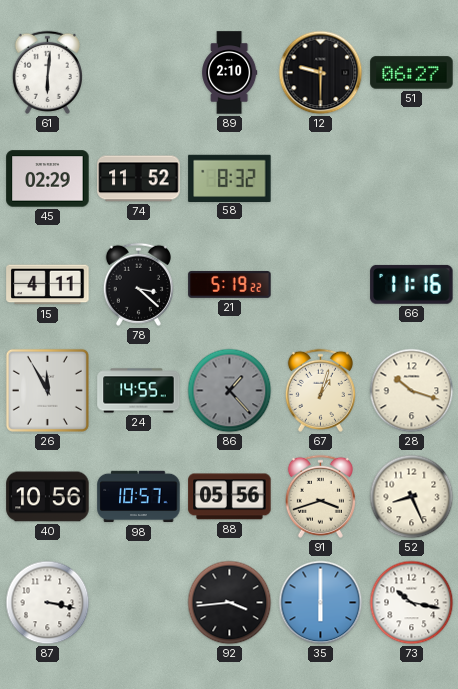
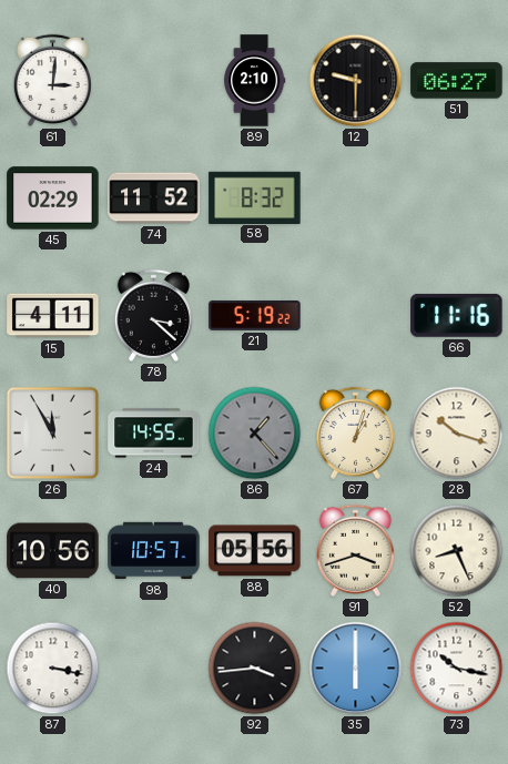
61: 6:01 -> 3:01 (52, 80)
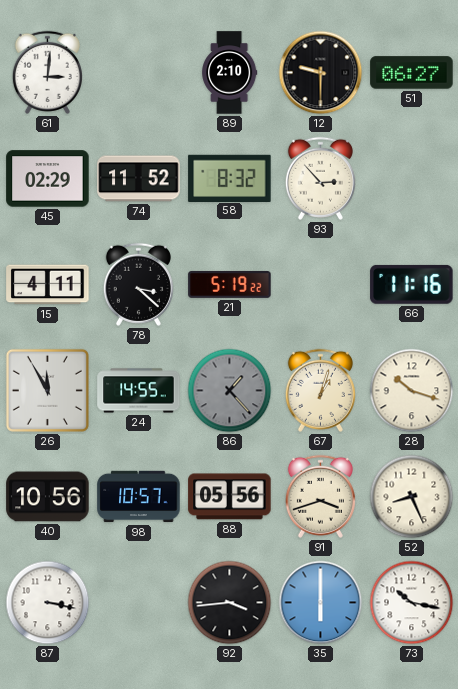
93: none -> 2:53 (320, 178)
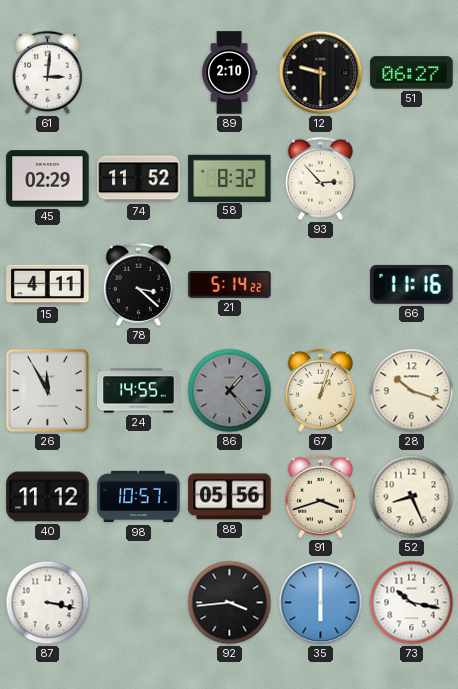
21: 5:19 -> 5:14 (230, 284)
40: 10:56 -> 11:12 (48, 497)
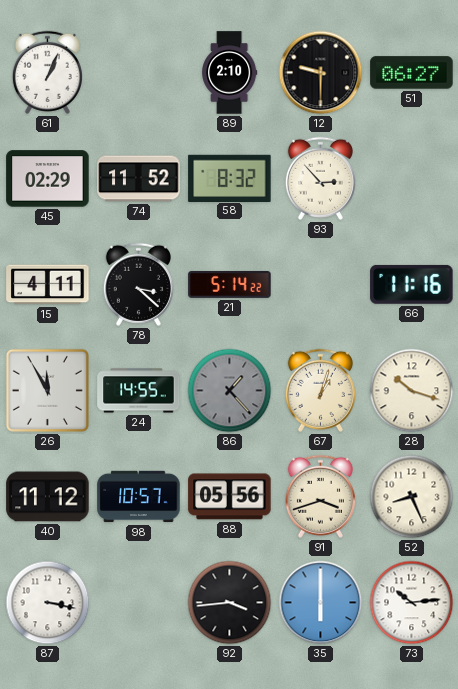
61: 3:01 -> 1:04 (47, 72)
73: 10:17 -> 10:14 (412, 603)
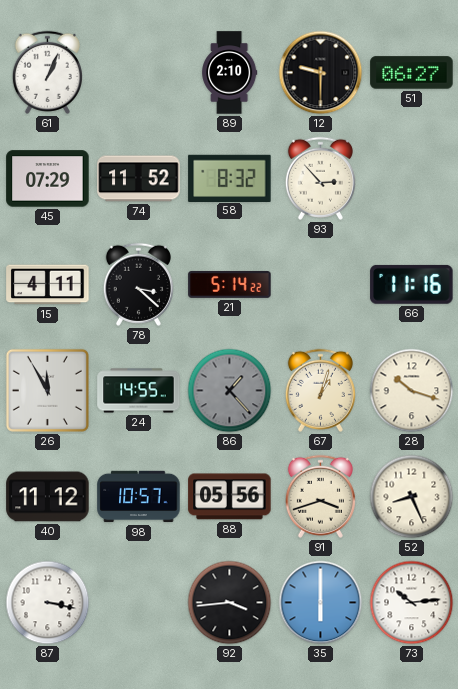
45: 02:29 -> 07:29 (48, 179)
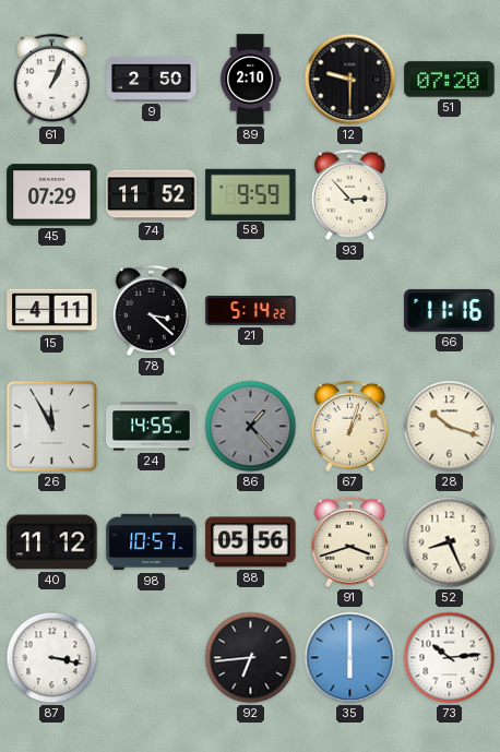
9: none -> 2:50 (152, 79)
51: 06:27 -> 07:20 (450, 80)
58: 8:32 -> 9:59 (251, 194)
92: 3:44 -> 6:44 (251, 658)
